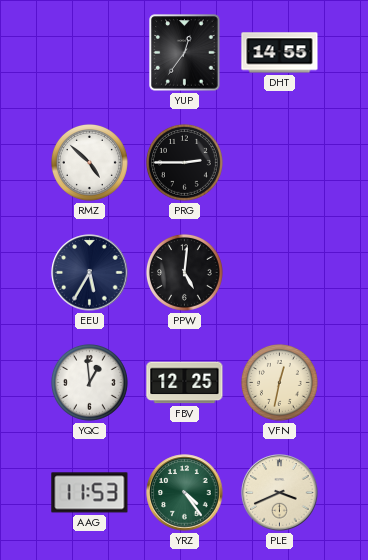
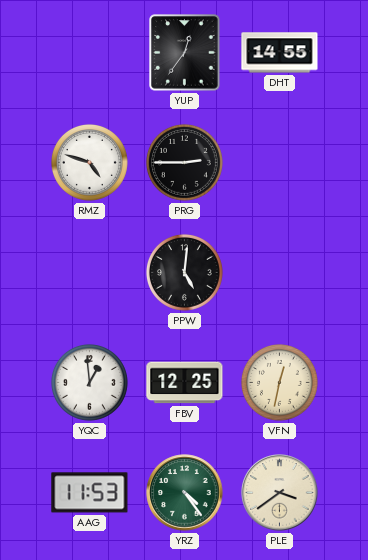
RMZ: 4:52 -> 4:48 (89, 162)
EEU: 5:35 -> none (90, 273)
PLE: 3:41 -> 3:39 (280, 493)
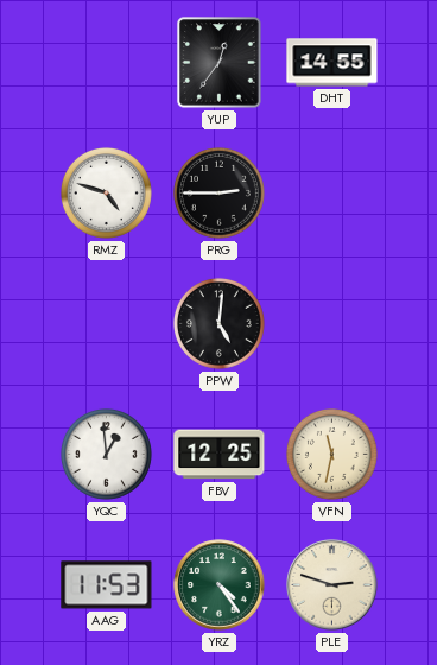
VFN: 12:32 -> 11:32 (331, 454)
PLE: 3:39 -> 2:48 (332, 585)
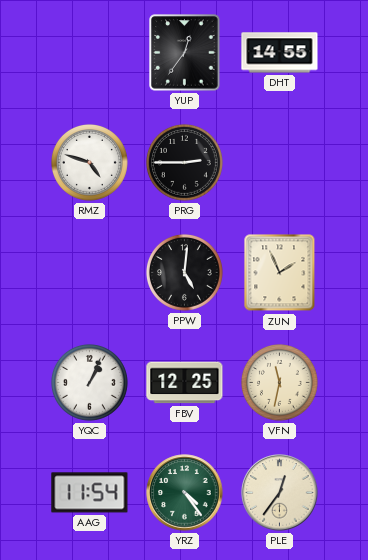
ZUN: none -> 1:56 (280, 273)
YQC: 12:59 -> 1:04 (89, 382)
AAG: 11:53 -> 11:54 (90, 493)
PLE: 2:48 -> 12:36 (280, 493)
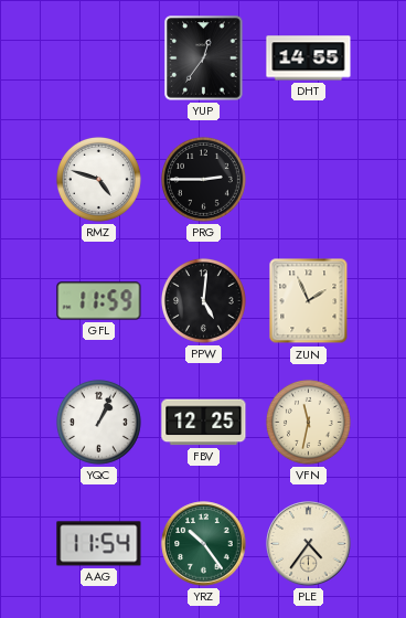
GFL: none -> 11:59 (99, 301)
YRZ: 4:24 -> 10:24 (204, 544)
PLE: 12:36 -> 4:36 (309, 544)
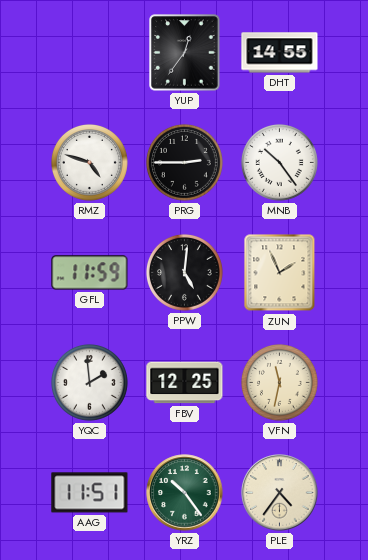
MNB: none -> 10:24 (279, 162)
YQC: 1:04 -> 1:59 (89, 382)
AAG: 11:54 -> 11:51 (90, 493)
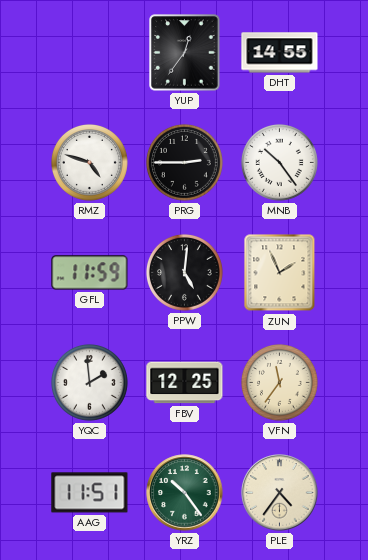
VFN: 11:32 -> 11:36 (279, 382)
